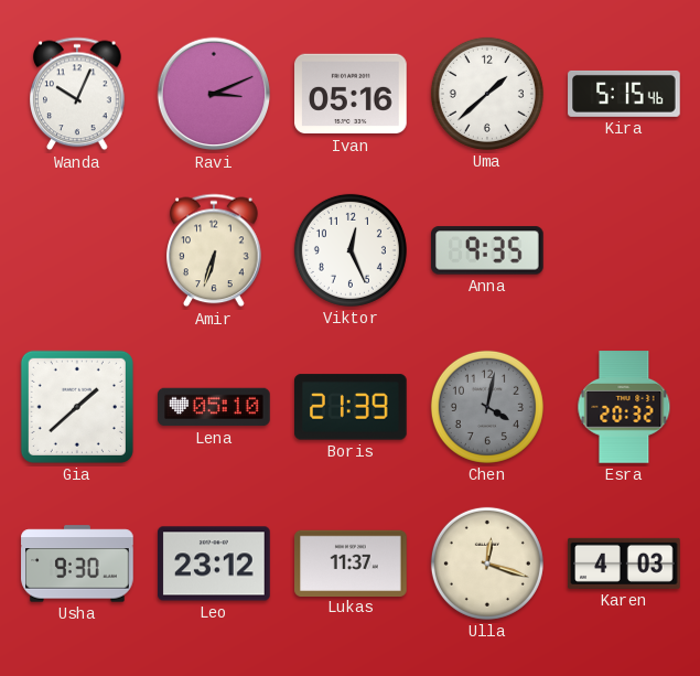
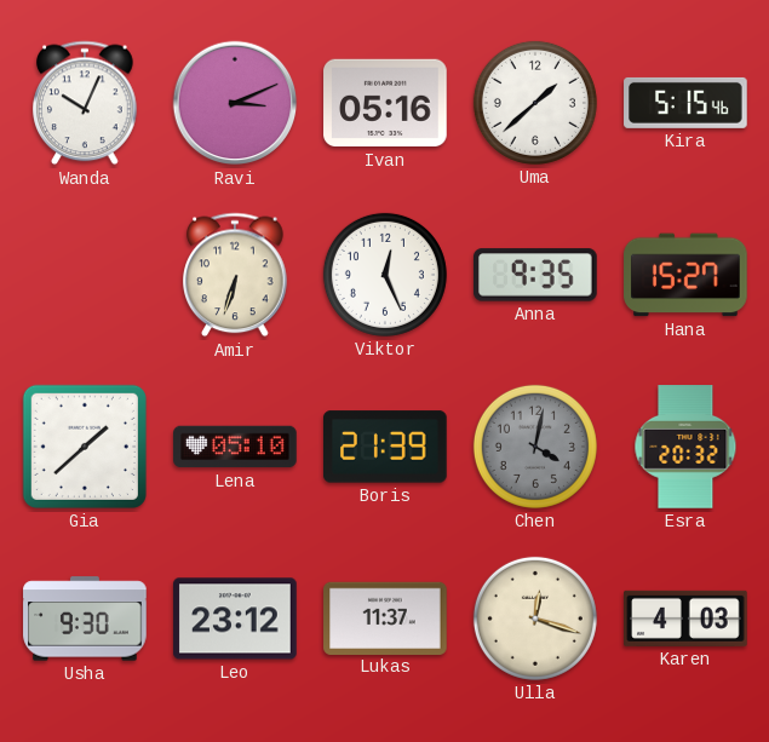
Hana: none -> 15:27 (685, 275)
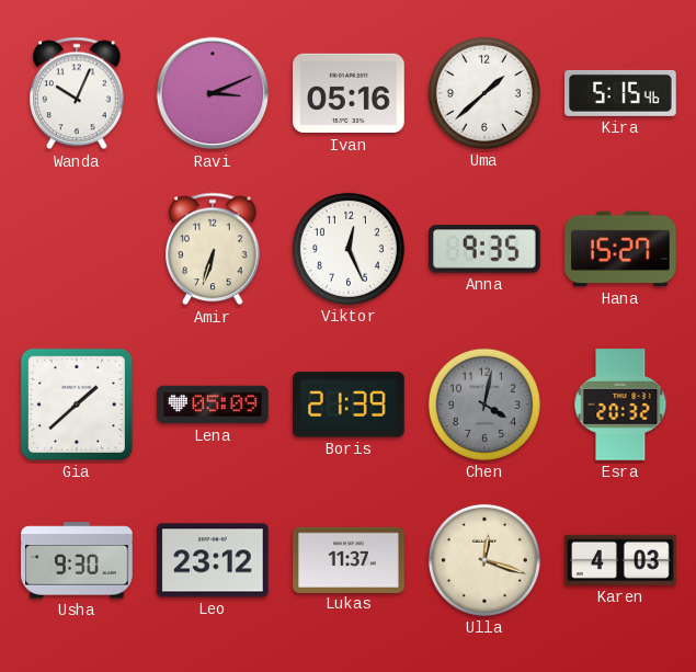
Lena: 05:10 -> 05:09 (213, 405)
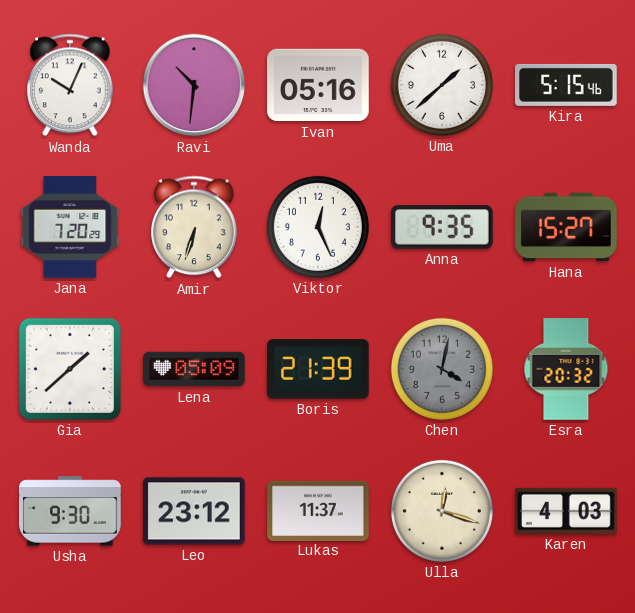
Ravi: 3:11 -> 10:31 (194, 85)
Jana: none -> 7:20 (70, 227)
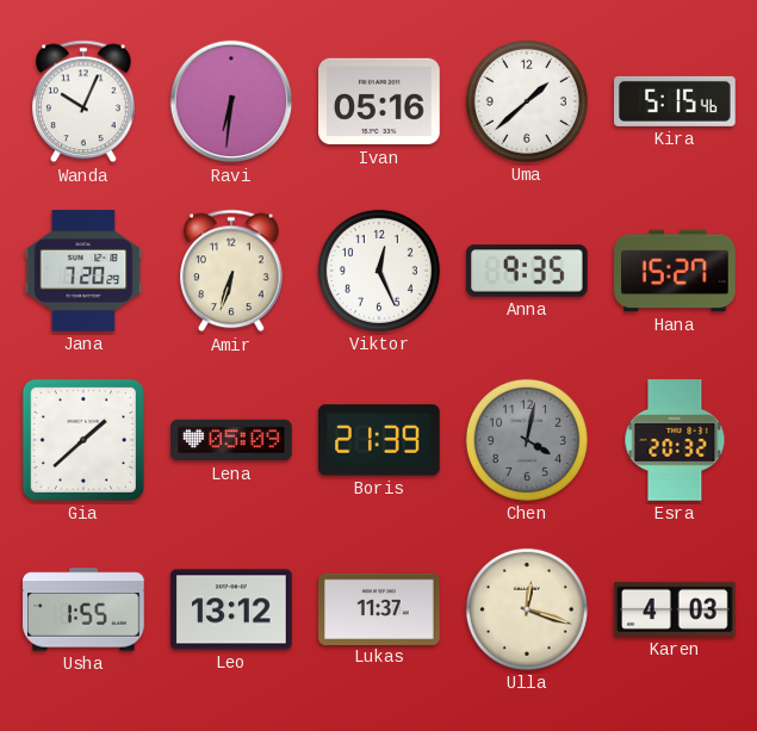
Ravi: 10:31 -> 6:31 (231, 101)
Usha: 9:30 -> 1:55 (83, 609)
Leo: 23:12 -> 13:12 (231, 609)
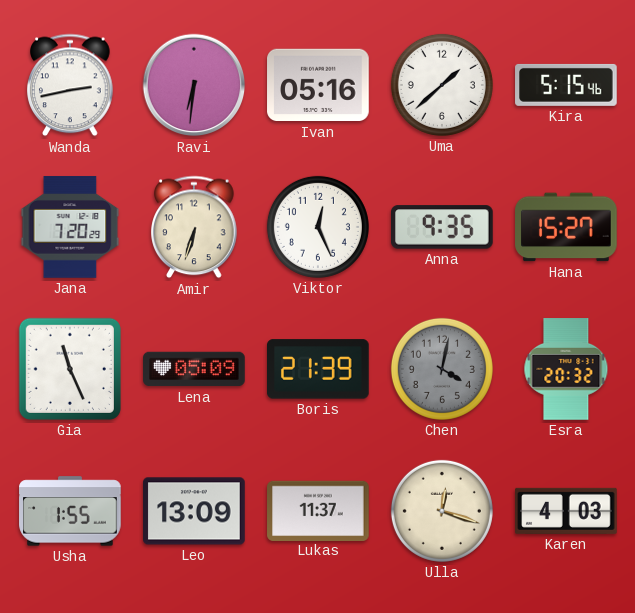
Wanda: 10:04 -> 2:43 (70, 85)
Gia: 1:38 -> 11:26 (70, 369)
Leo: 13:12 -> 13:09 (194, 511)
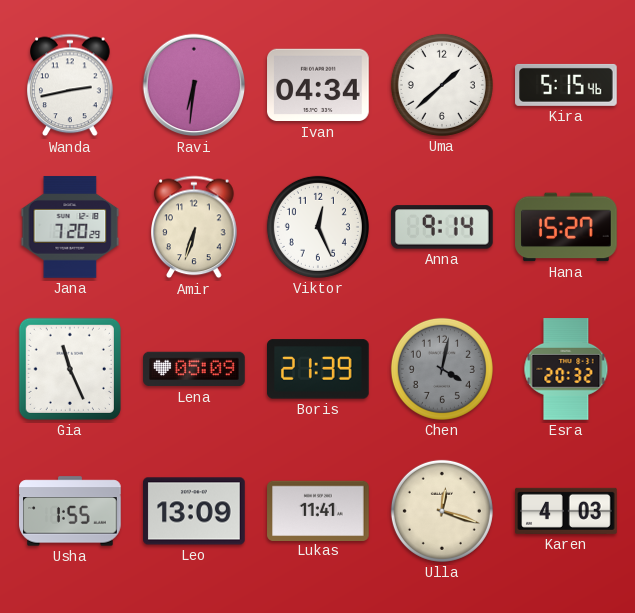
Ivan: 05:16 -> 04:34 (318, 85)
Anna: 9:35 -> 9:14 (443, 227)
Lukas: 11:37 -> 11:41 (318, 510)
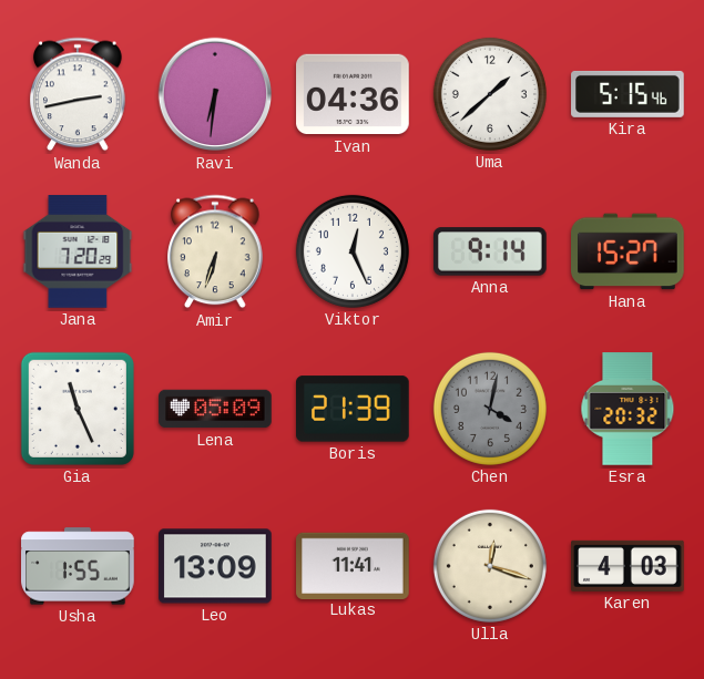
Ivan: 04:34 -> 04:36 (353, 94)
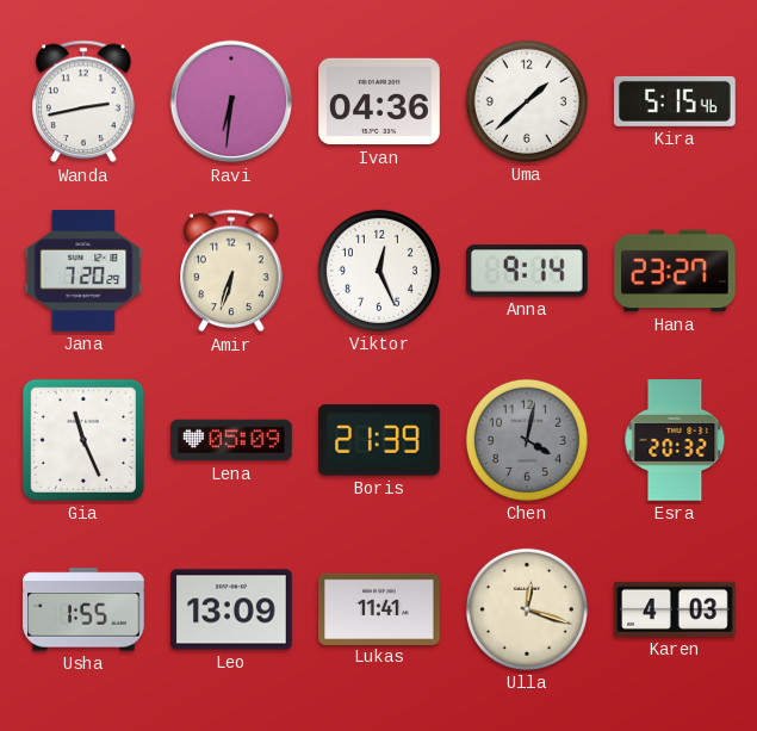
Hana: 15:27 -> 23:27 (675, 271)
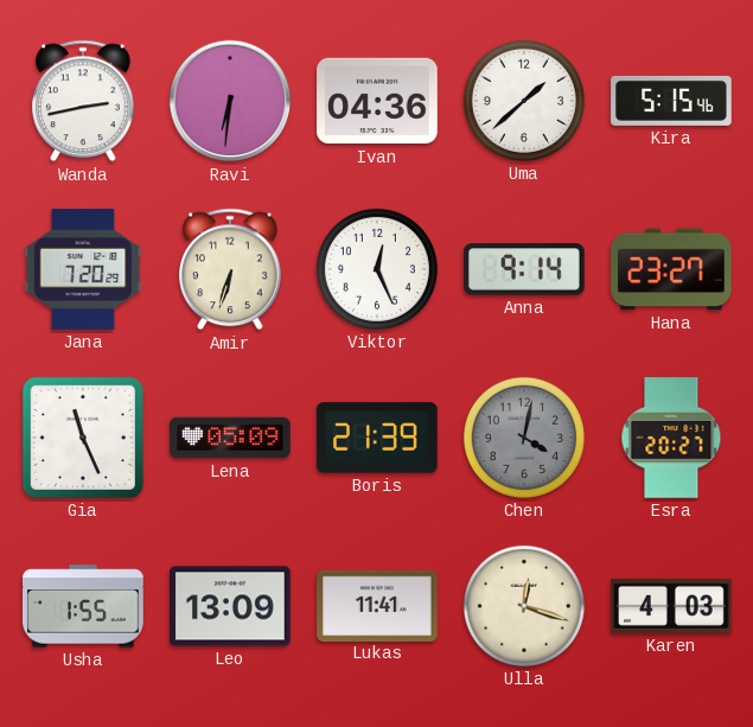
Esra: 20:32 -> 20:27 (671, 438)
